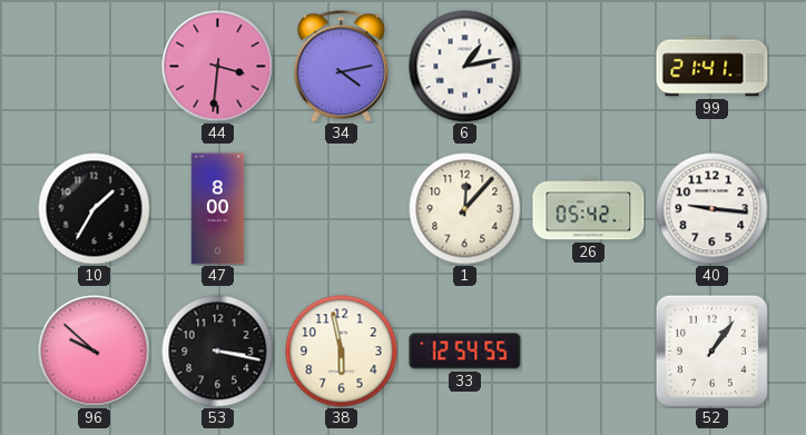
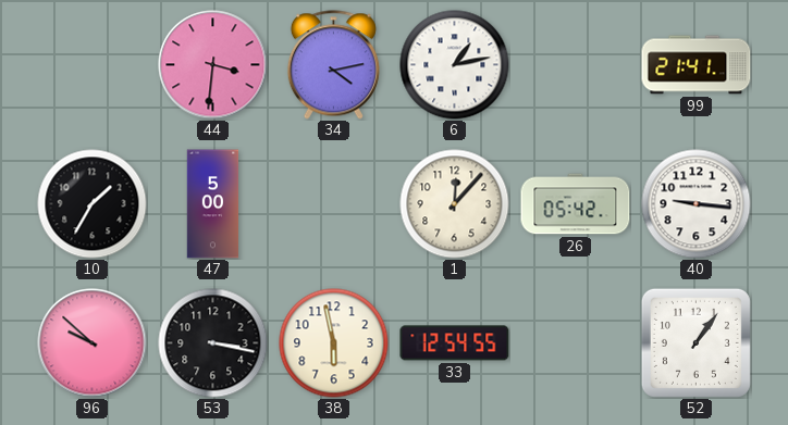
47: 8:00 -> 5:00 (213, 204)
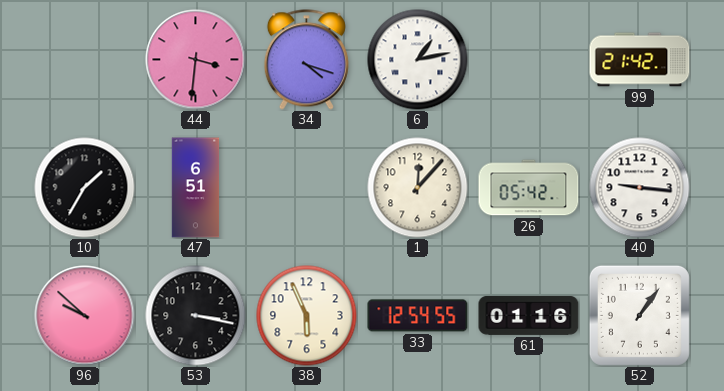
34: 4:13 -> 4:18 (306, 60)
99: 21:41 -> 21:42 (640, 60)
47: 5:00 -> 6:51 (196, 188)
38: 5:58 -> 5:56 (307, 316)
61: none -> 01:16 (529, 316)
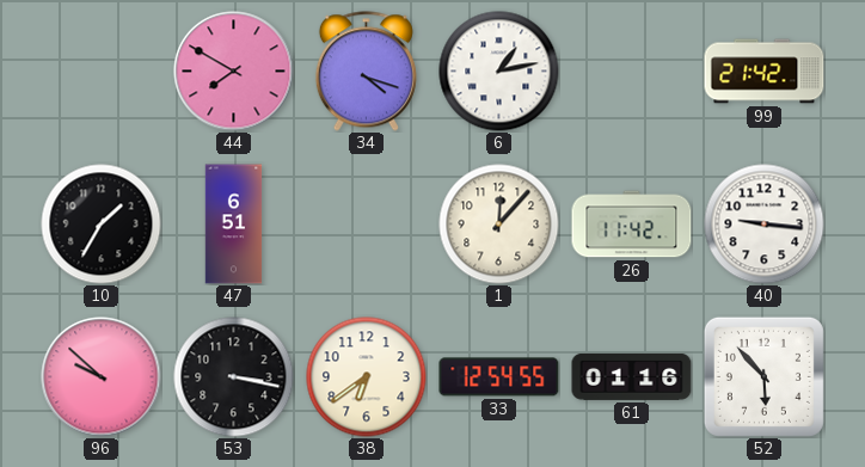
44: 3:31 -> 7:50 (234, 72)
26: 05:42 -> 11:42 (632, 225)
38: 5:56 -> 6:39 (367, 377)
52: 1:06 -> 5:53 (763, 376)
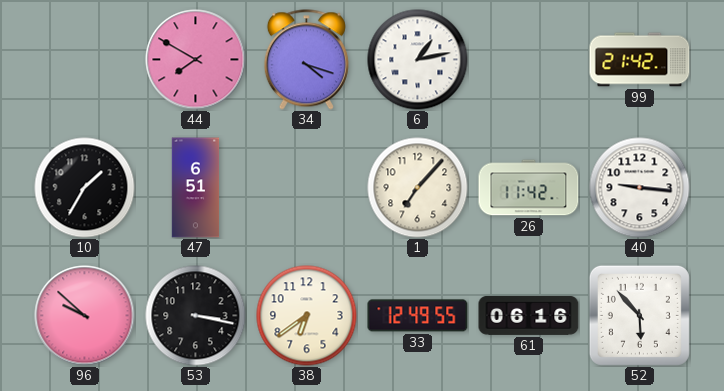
1: 12:07 -> 7:07 (418, 188)
33: 12:54 -> 12:49 (418, 316)
61: 01:16 -> 06:16 (529, 316)
